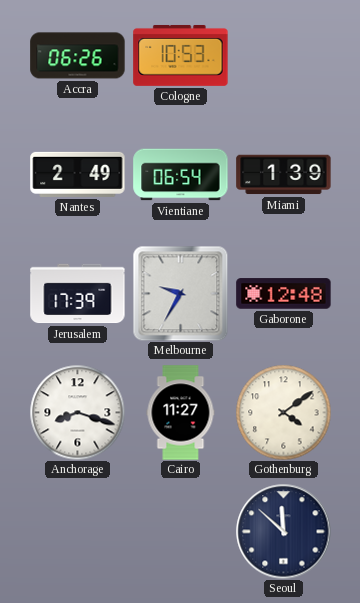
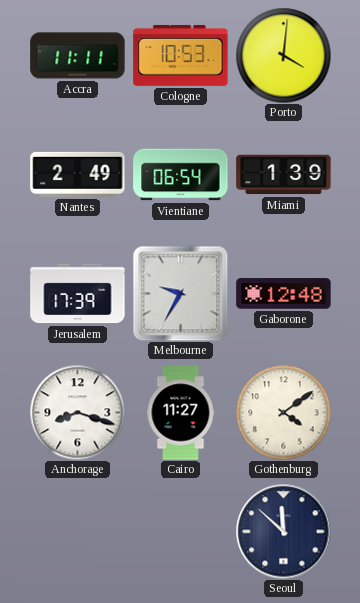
Accra: 06:26 -> 11:11 (78, 56)
Porto: none -> 4:01 (283, 55)
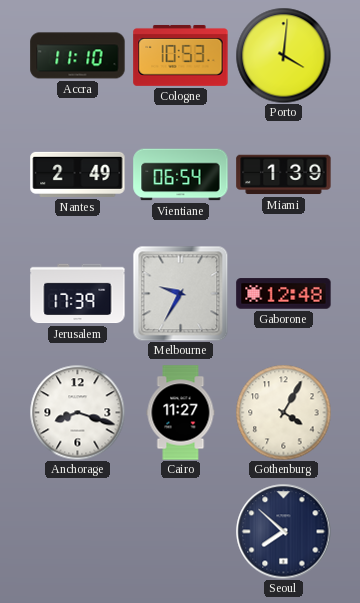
Accra: 11:11 -> 11:10 (78, 56)
Gothenburg: 4:09 -> 4:05 (283, 412)
Seoul: 11:52 -> 7:52 (283, 531)
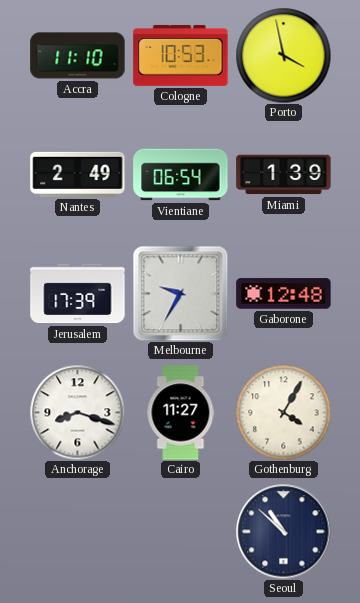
Porto: 4:01 -> 3:58 (283, 55)
Seoul: 7:52 -> 10:52 (283, 531)
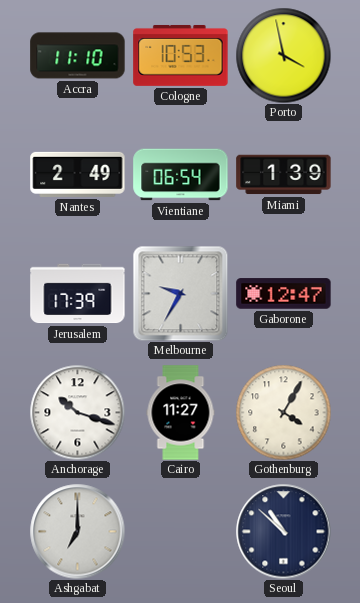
Gaborone: 12:48 -> 12:47 (284, 294)
Anchorage: 8:18 -> 10:18 (77, 412)
Ashgabat: none -> 7:00 (77, 531)
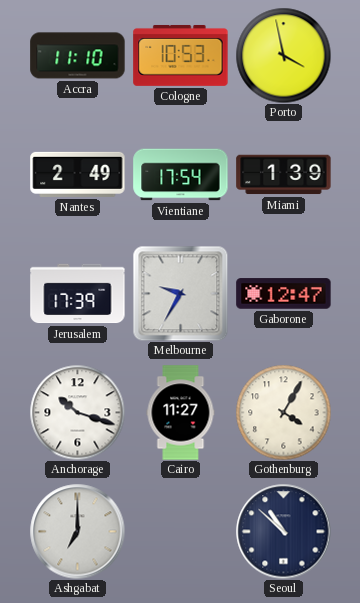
Vientiane: 06:54 -> 17:54 (181, 175)
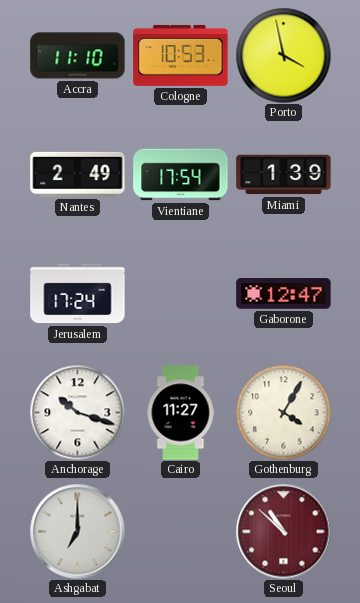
Jerusalem: 17:39 -> 17:24 (78, 294)
Melbourne: 9:35 -> none (180, 293)
Seoul dial: navy -> burgundy (283, 531)
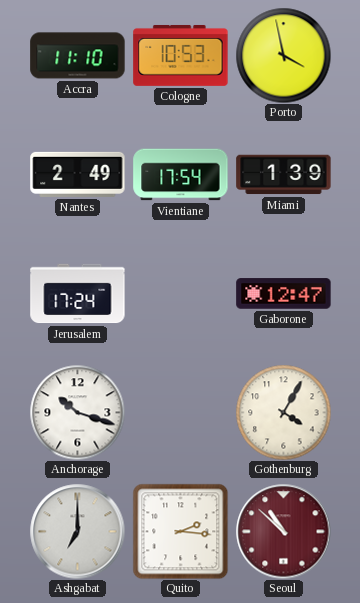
Cairo: 11:27 -> none (181, 413)
Quito: none -> 2:16 (180, 531)
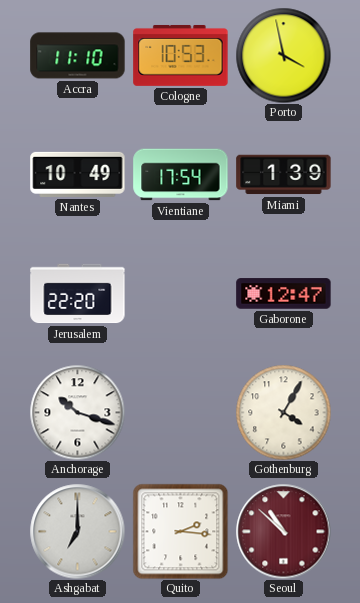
Nantes: 2:49 -> 10:49 (78, 174)
Jerusalem: 17:24 -> 22:20 (78, 294)
